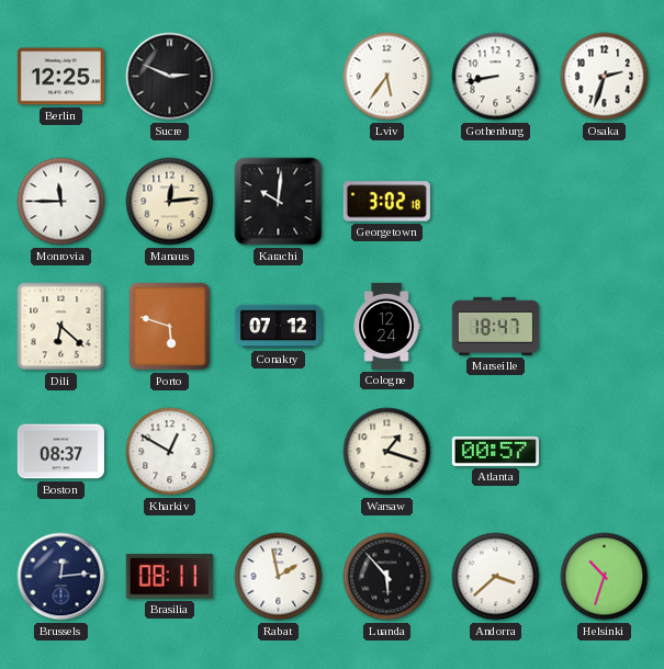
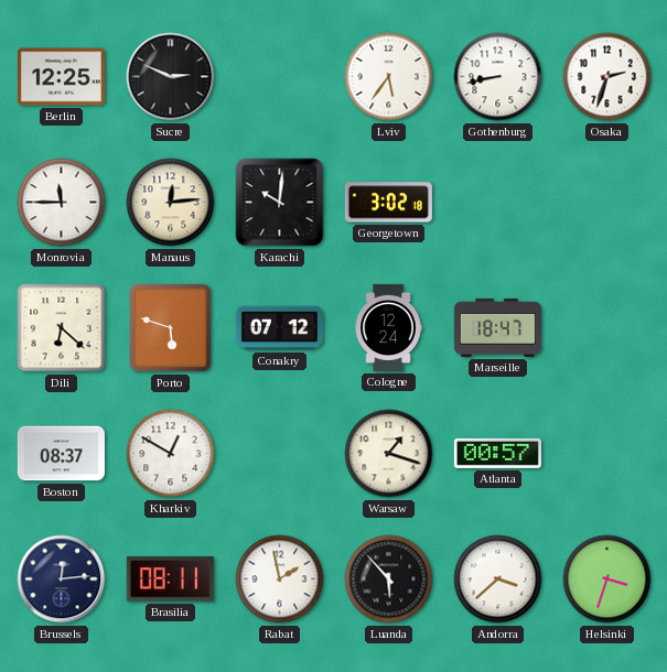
Helsinki: 10:33 -> 3:33 (607, 579)
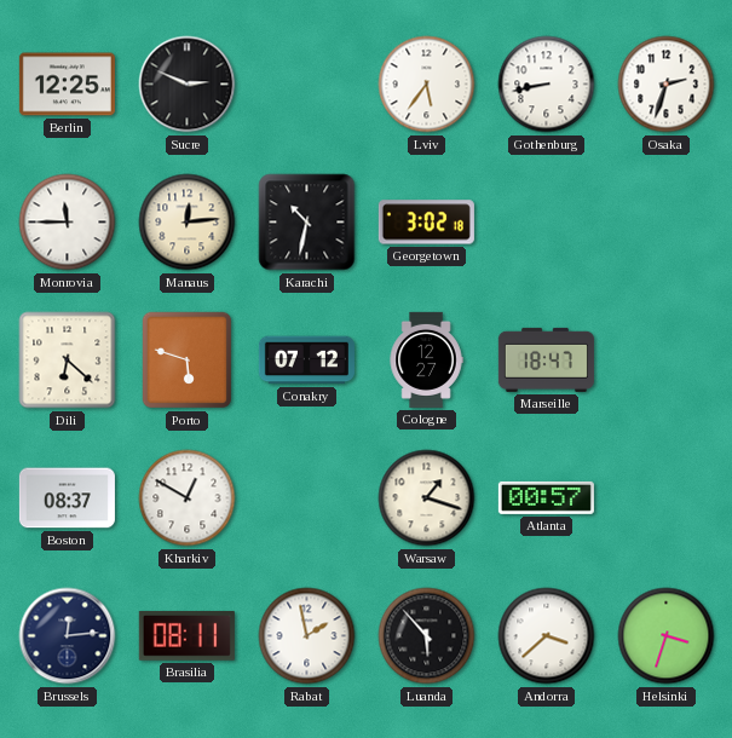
Karachi: 10:01 -> 10:32 (307, 223)
Cologne: 12:24 -> 12:27 (426, 359)
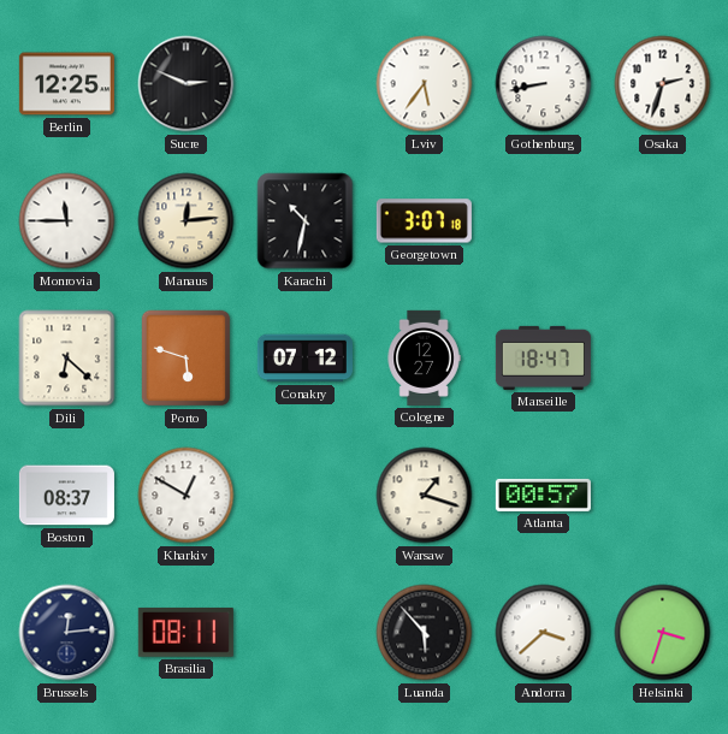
Georgetown: 3:02 -> 3:07 (424, 221)
Rabat: 1:58 -> none (307, 636)
